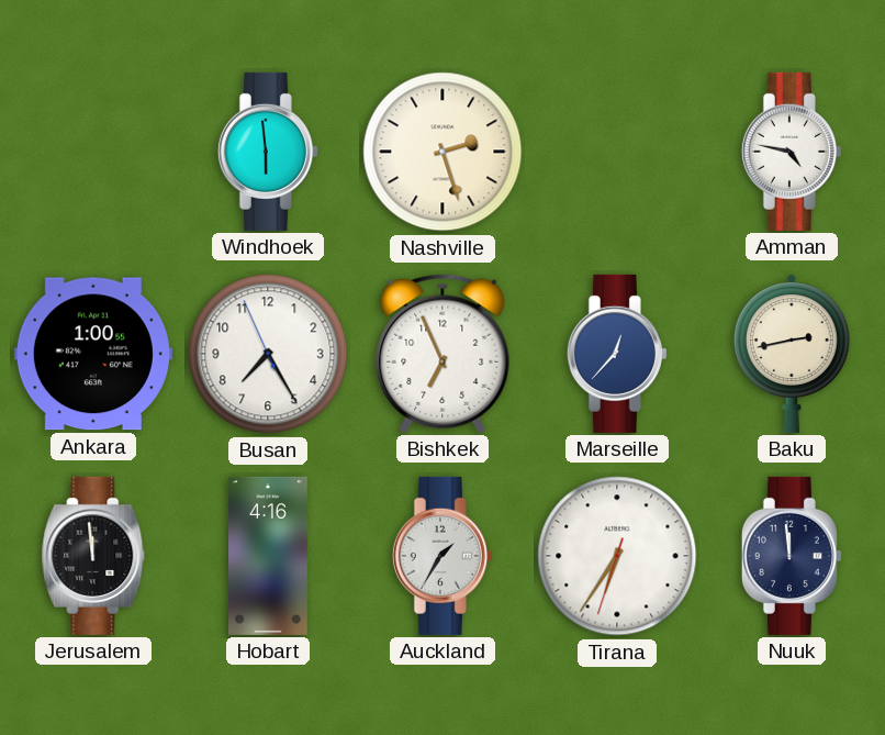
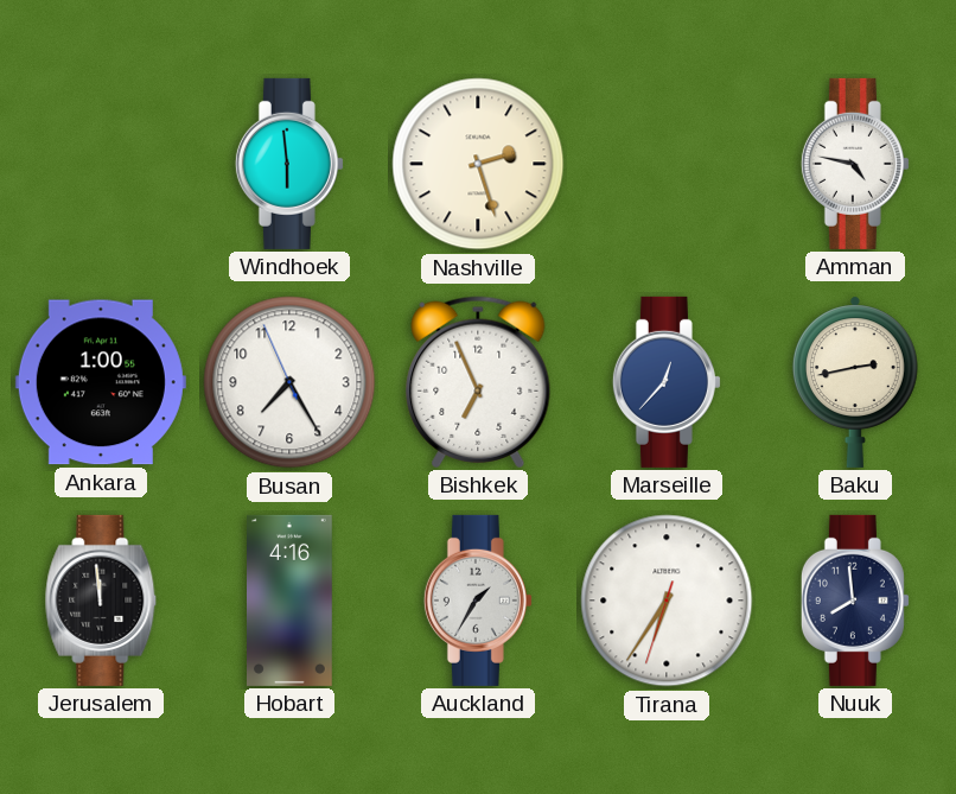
Nuuk: 11:59 -> 7:59 (855, 601)
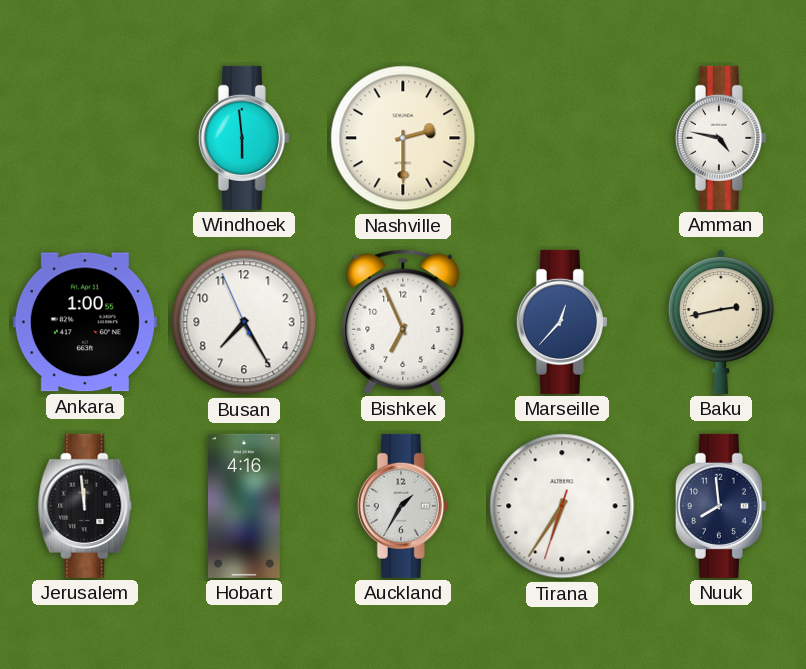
Nashville: 2:27 -> 2:30 (403, 138)
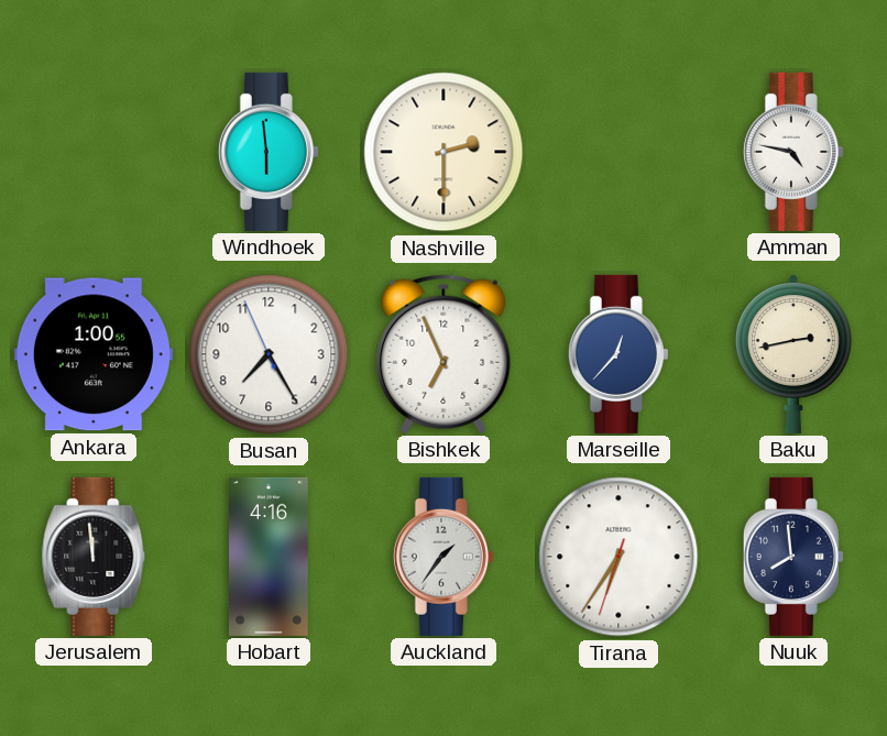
Auckland: 1:35 -> 1:36 (443, 557)
